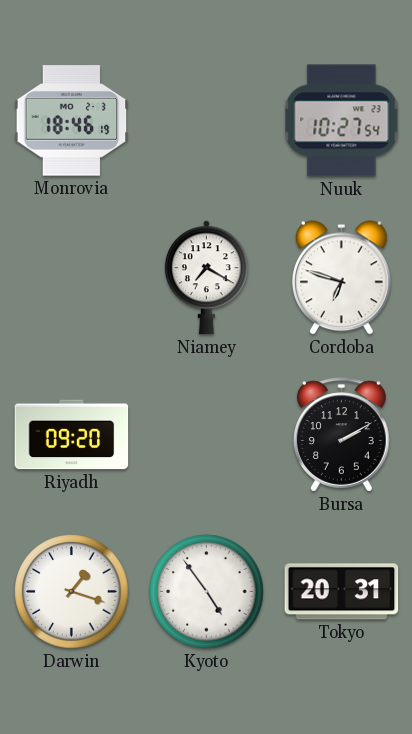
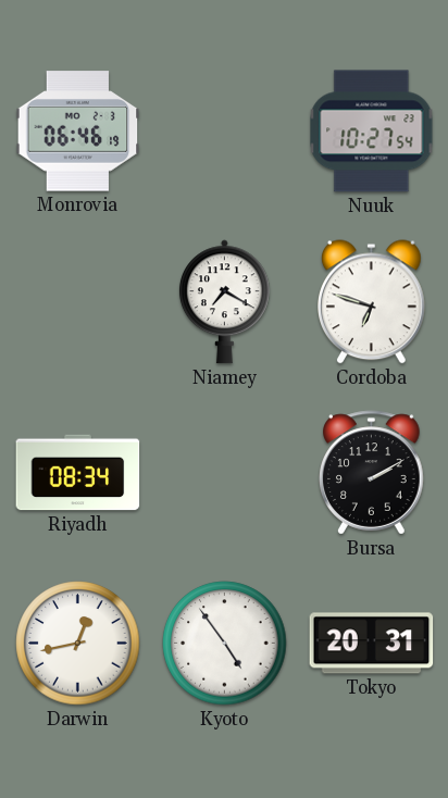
Monrovia: 18:46 -> 06:46 (78, 132)
Riyadh: 09:20 -> 08:34 (78, 473)
Darwin: 1:18 -> 12:43 (78, 644)
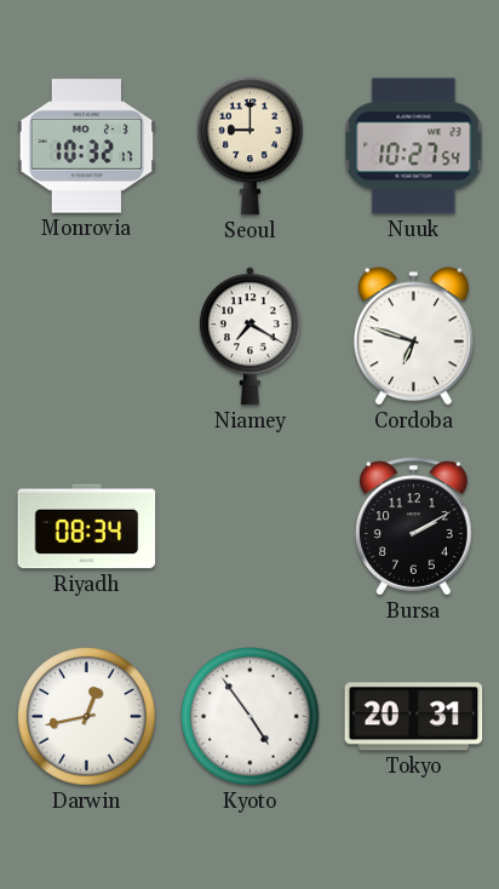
Monrovia: 06:46 -> 10:32 (87, 147)
Seoul: none -> 9:00 (251, 147)
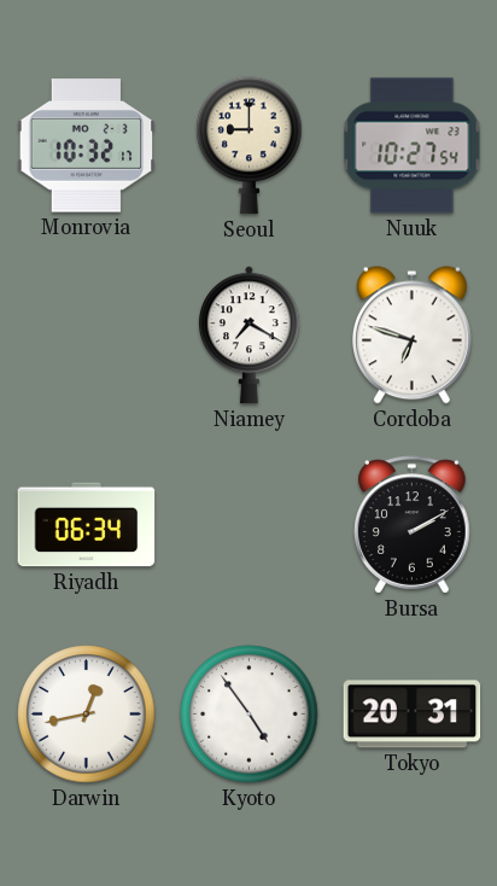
Riyadh: 08:34 -> 06:34 (87, 525)
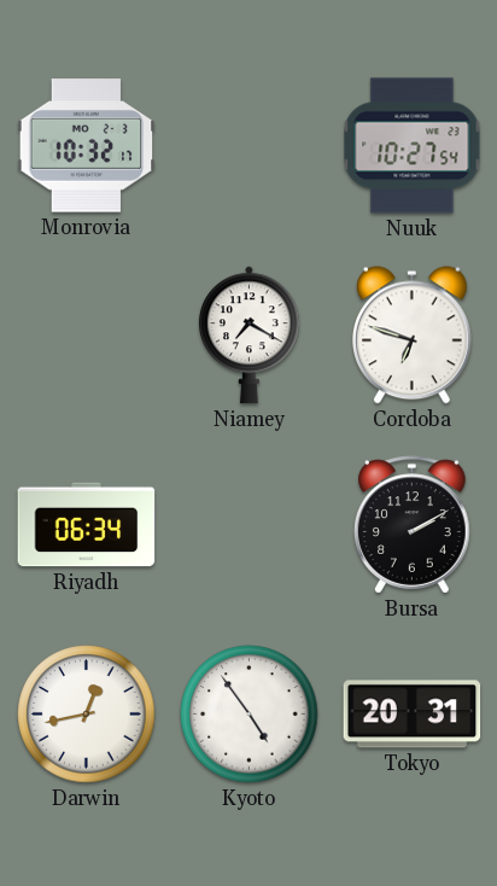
Seoul: 9:00 -> none (250, 146)
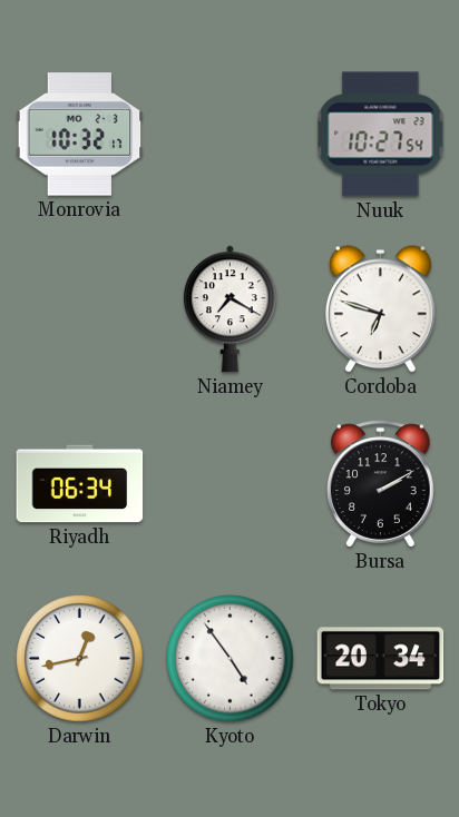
Tokyo: 20:31 -> 20:34 (381, 659)
